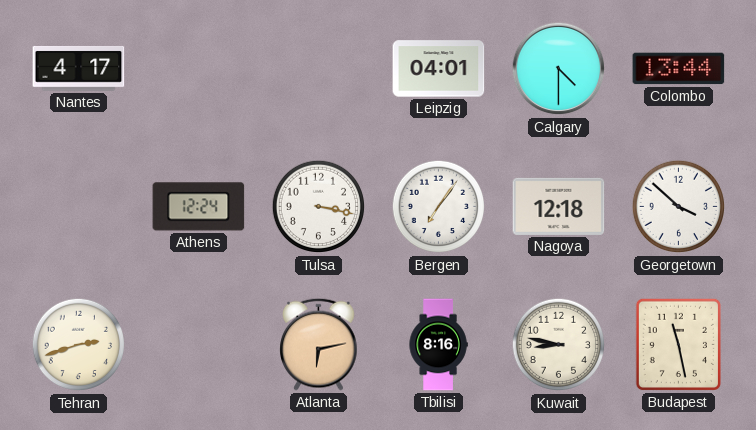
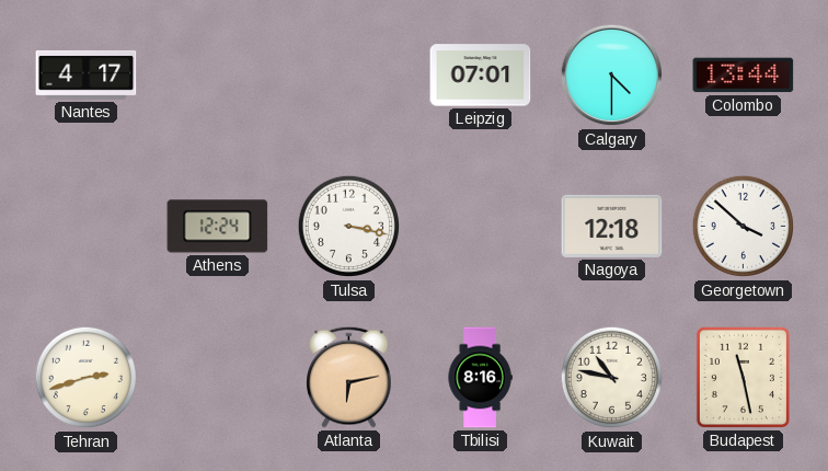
Leipzig: 04:01 -> 07:01 (481, 76)
Bergen: 7:06 -> none (438, 207)
Kuwait: 8:47 -> 10:47 (611, 378)
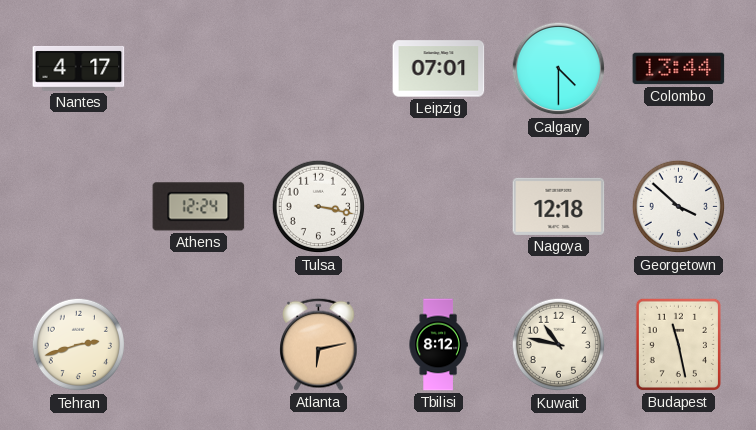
Tbilisi: 8:16 -> 8:12 (438, 345)
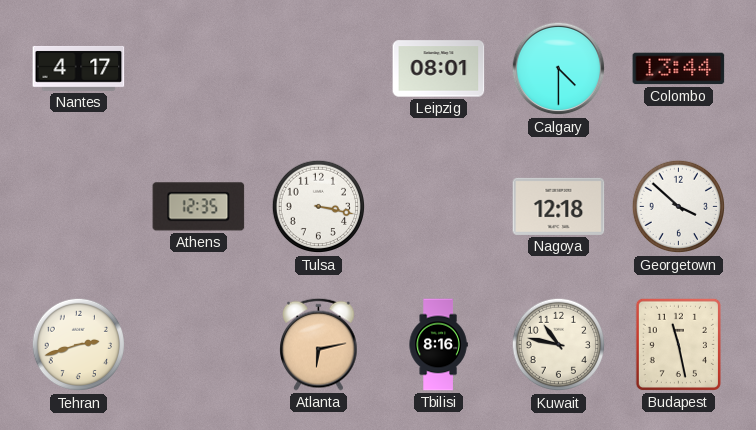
Leipzig: 07:01 -> 08:01 (439, 69)
Athens: 12:24 -> 12:35 (199, 207)
Tbilisi: 8:12 -> 8:16 (438, 345)
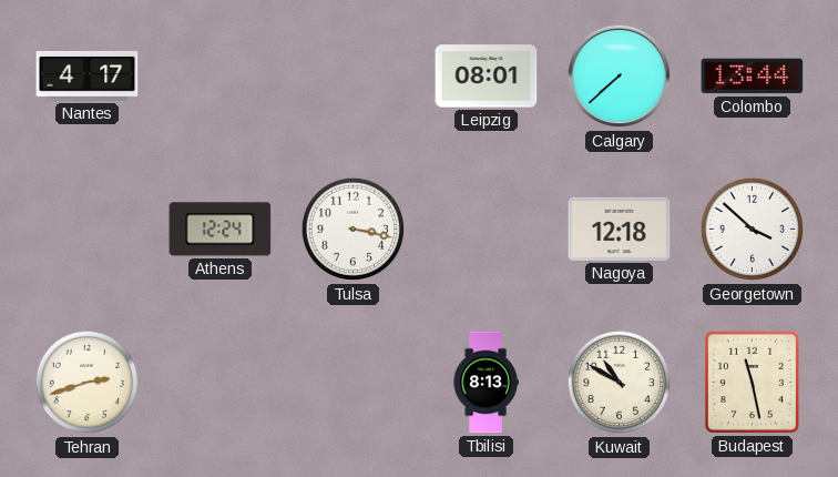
Calgary: 4:30 -> 7:38 (620, 77)
Athens: 12:35 -> 12:24 (221, 230)
Atlanta: 6:13 -> none (319, 344)
Tbilisi: 8:16 -> 8:13 (486, 383)
Kuwait: 10:47 -> 10:50 (619, 383)
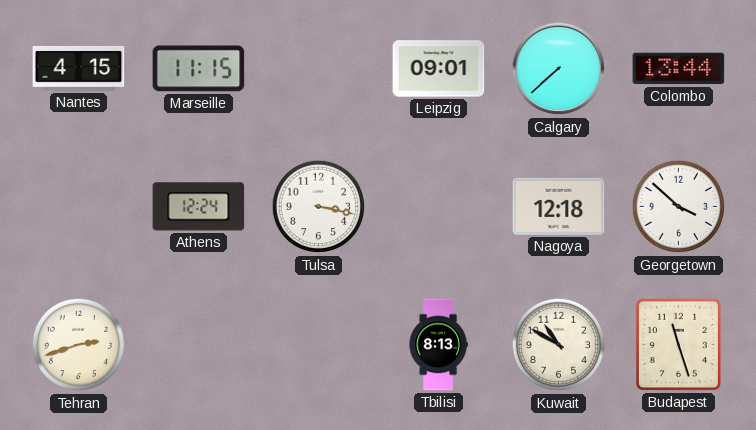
Nantes: 4:17 -> 4:15 (79, 69)
Marseille: none -> 11:15 (199, 69)
Leipzig: 08:01 -> 09:01 (439, 69)
Budapest: 11:28 -> 11:27 (678, 344)
